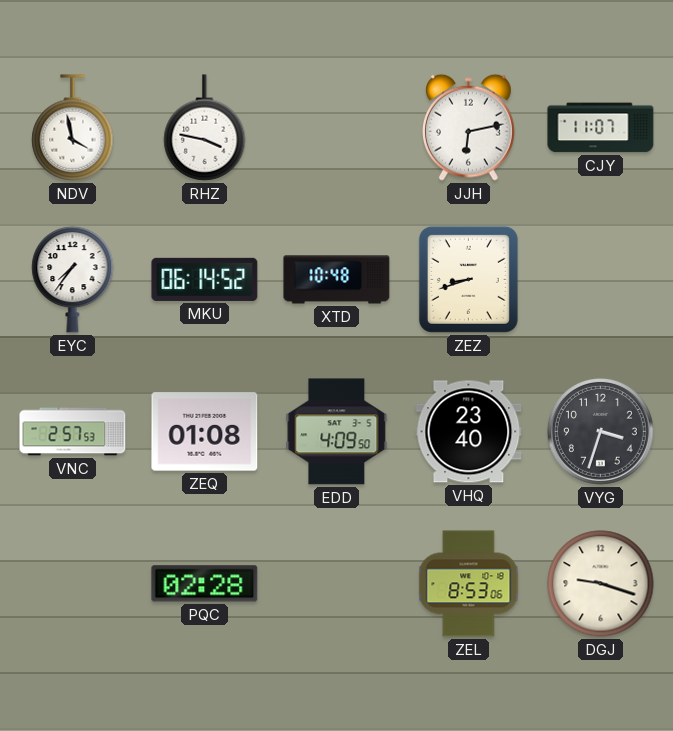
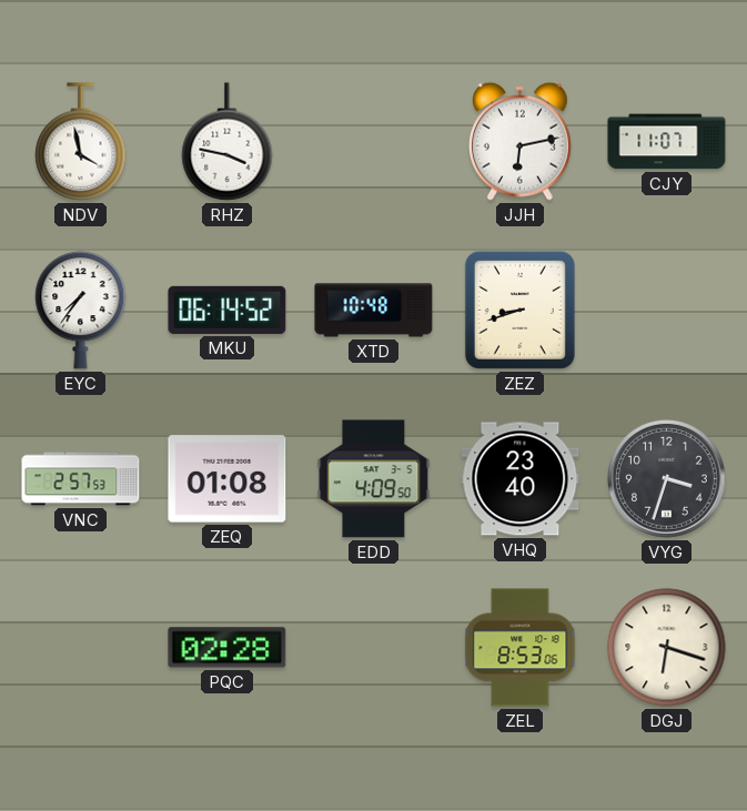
DGJ: 9:18 -> 6:18 (667, 648)
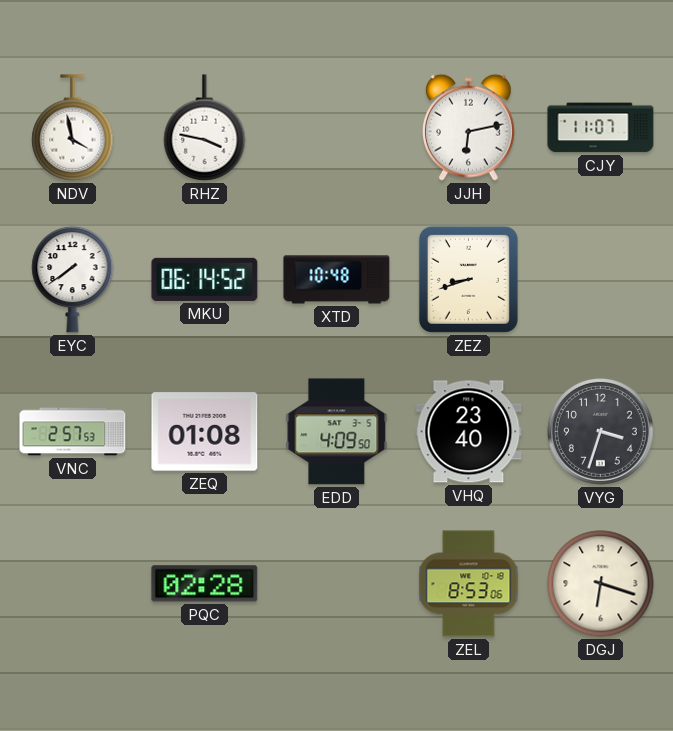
EYC: 7:36 -> 7:39 (73, 279)
